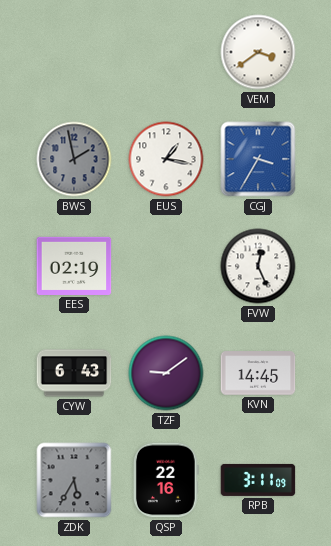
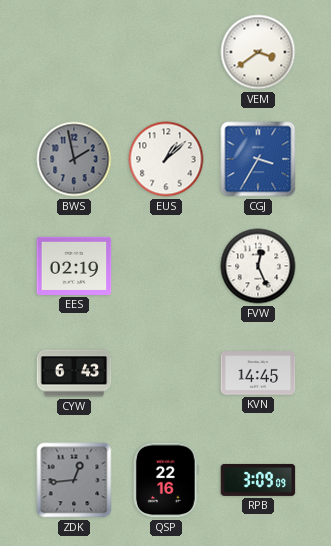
EUS: 1:17 -> 1:08 (166, 159)
TZF: 9:09 -> none (166, 373)
ZDK: 5:35 -> 12:44 (74, 480)
RPB: 3:11 -> 3:09 (258, 480)
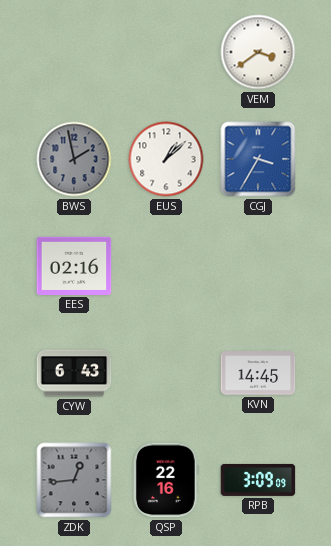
EES: 02:19 -> 02:16 (74, 266)
FVW: 12:26 -> none (258, 266)
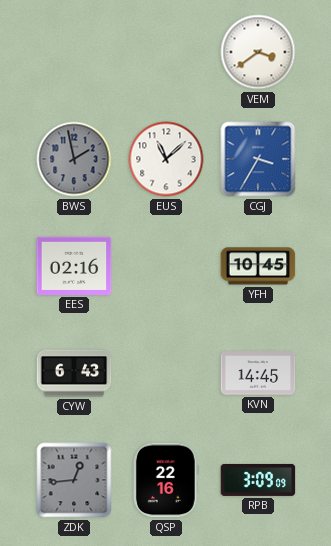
EUS: 1:08 -> 11:08 (166, 159)
YFH: none -> 10:45 (258, 266)
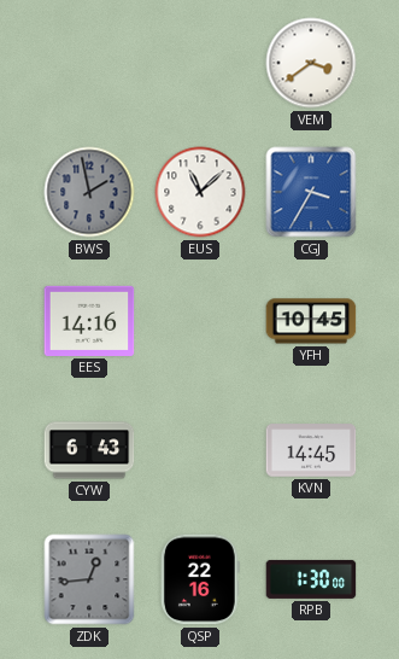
EES: 02:16 -> 14:16 (89, 321)
RPB: 3:09 -> 1:30 (311, 579)
